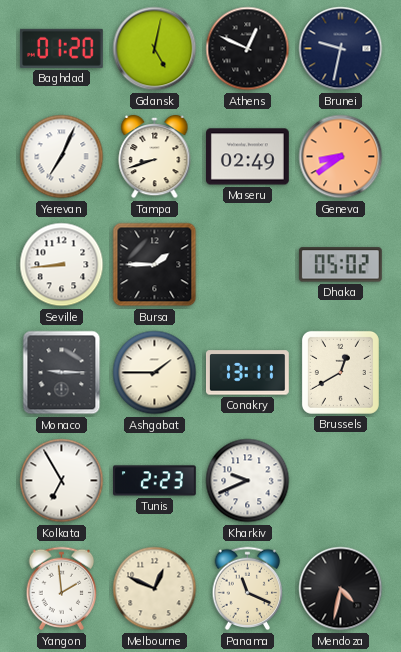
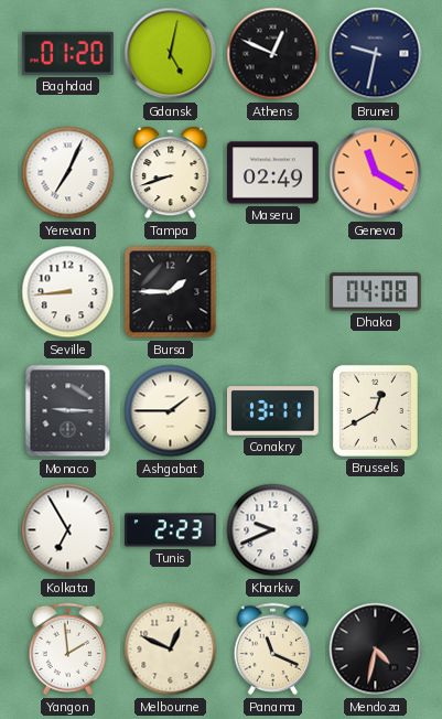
Geneva: 8:39 -> 11:20 (376, 173)
Dhaka: 05:02 -> 04:08 (375, 292)
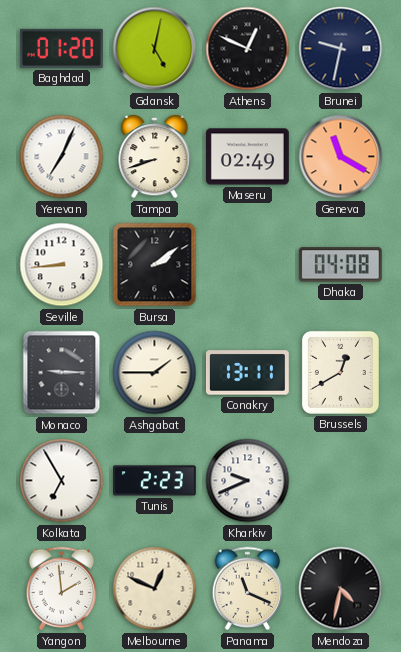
Bursa: 1:45 -> 2:09 (155, 265)
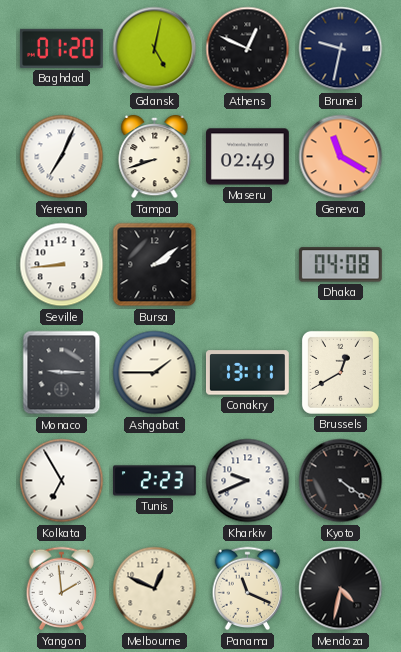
Kyoto: none -> 4:21 (341, 481)
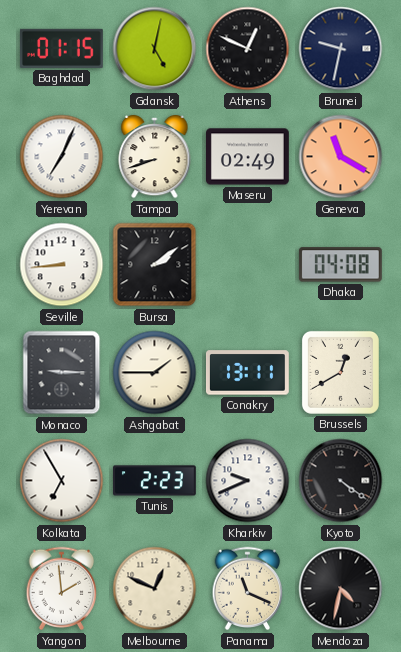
Baghdad: 01:20 -> 01:15 (61, 48)
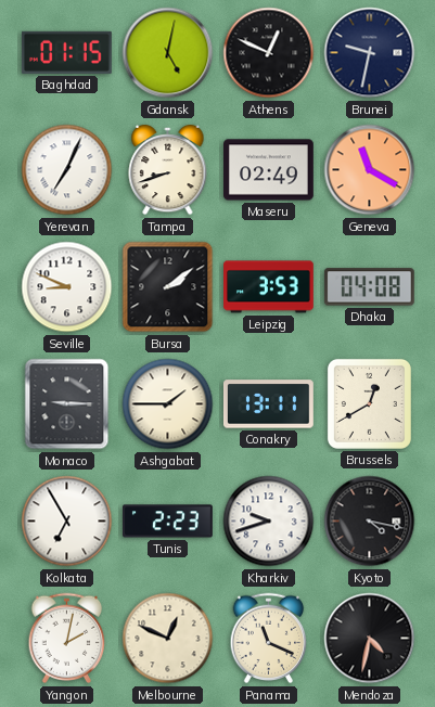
Seville: 8:44 -> 8:49 (67, 287)
Leipzig: none -> 3:53 (269, 287)
Kharkiv: 9:41 -> 9:42 (269, 522)
Kyoto: 4:21 -> 4:17 (370, 522)
Yangon: 1:59 -> 2:02 (67, 639)
